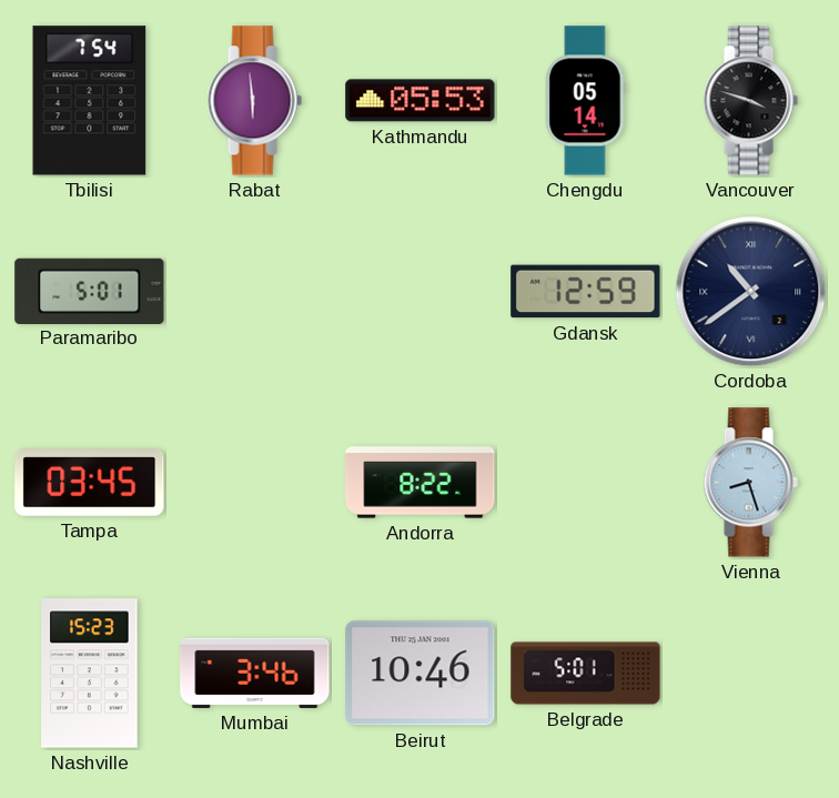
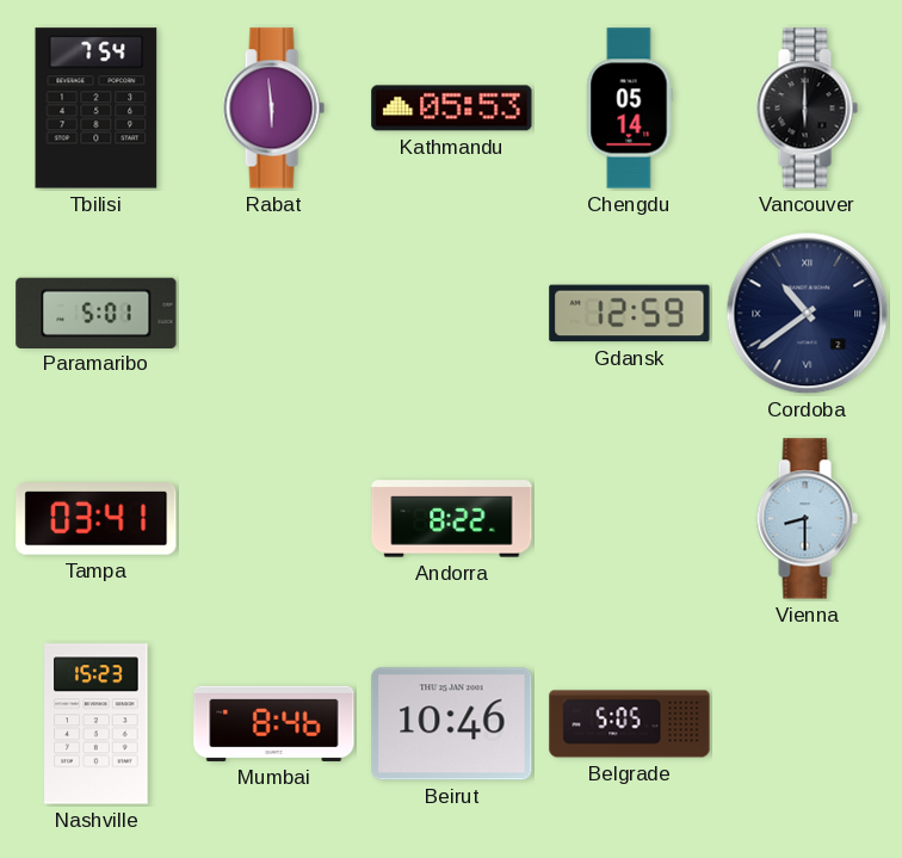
Vancouver: 3:48 -> 6:00 (807, 109)
Tampa: 03:45 -> 03:41 (97, 519)
Vienna: 8:27 -> 8:30 (807, 519)
Mumbai: 3:46 -> 8:46 (274, 723)
Belgrade: 5:01 -> 5:05 (630, 724)
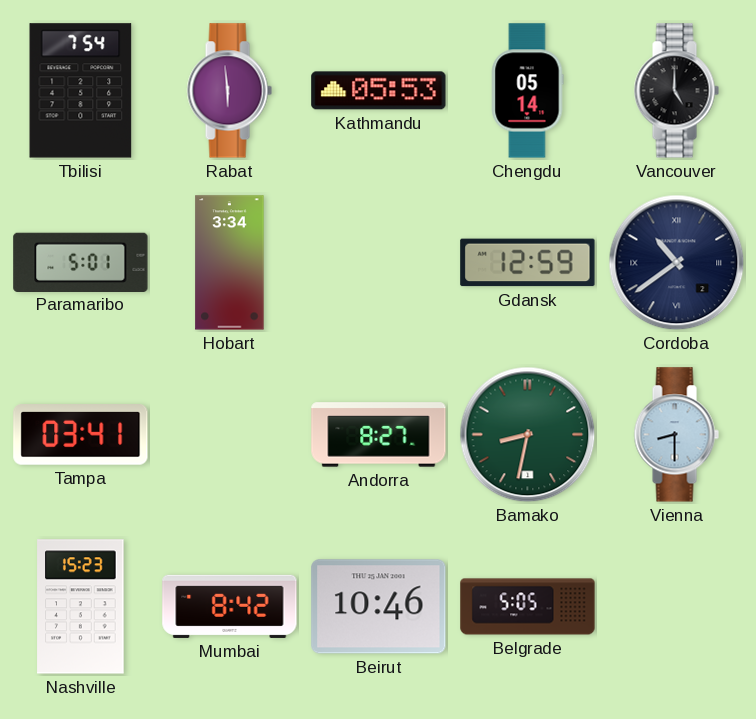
Vancouver: 6:00 -> 5:00 (676, 91)
Hobart: none -> 3:34 (230, 263)
Andorra: 8:22 -> 8:27 (379, 435)
Bamako: none -> 8:32 (528, 435)
Mumbai: 8:46 -> 8:42 (230, 606)
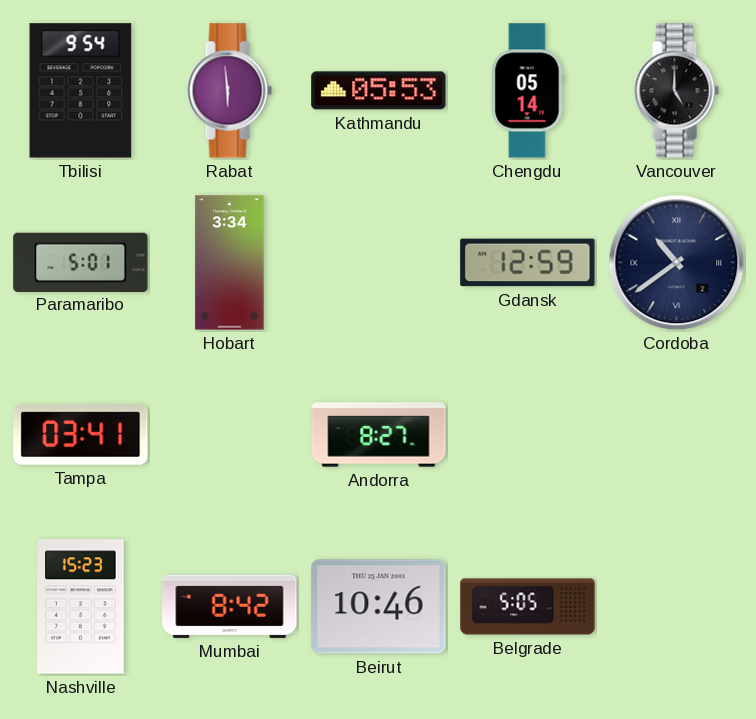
Tbilisi: 7:54 -> 9:54 (81, 91)
Bamako: 8:32 -> none (528, 435)
Vienna: 8:30 -> none (676, 435)
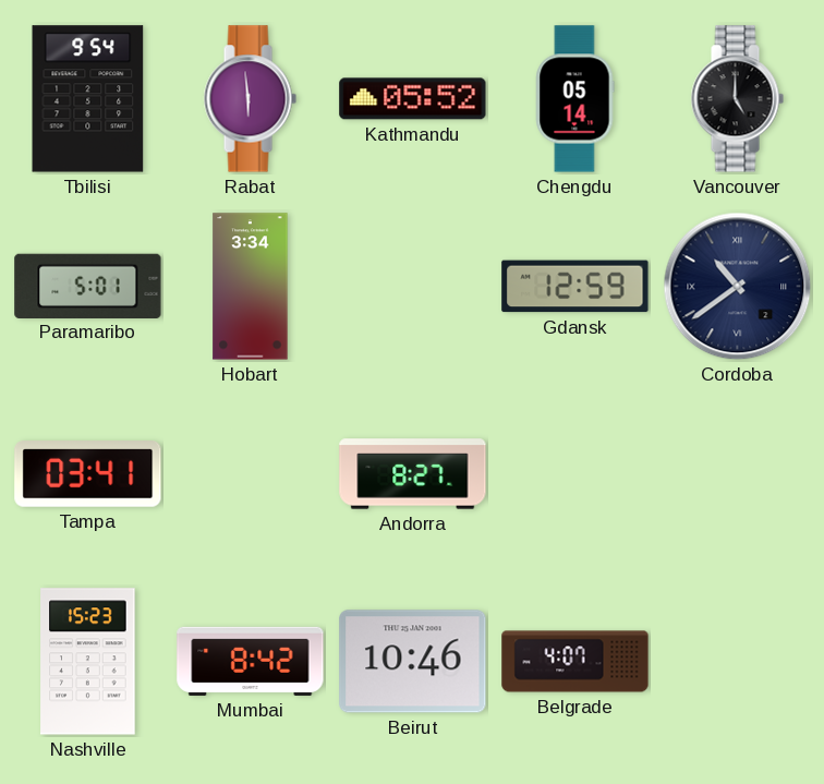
Kathmandu: 05:53 -> 05:52 (413, 99)
Belgrade: 5:05 -> 4:07 (575, 662)
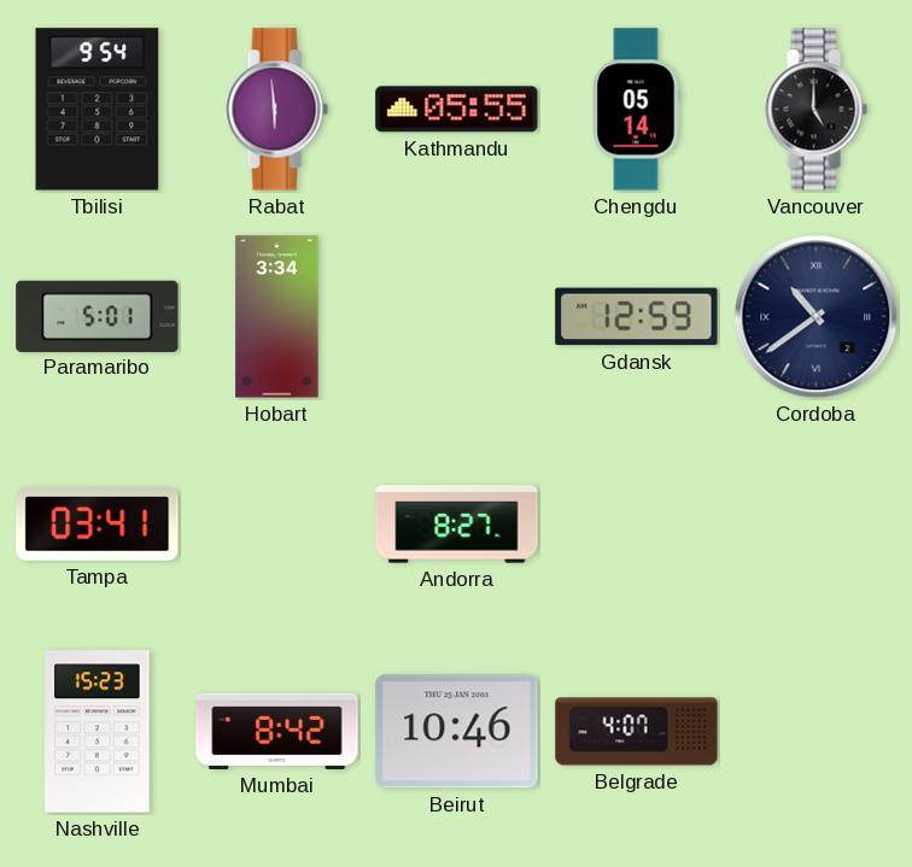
Kathmandu: 05:52 -> 05:55 (457, 110)
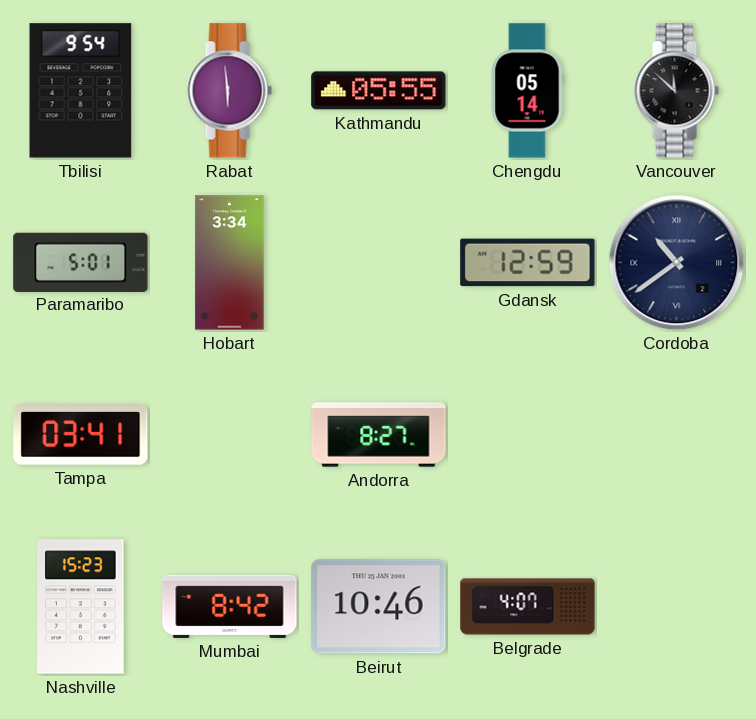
Vancouver: 5:00 -> 11:52 (676, 91)
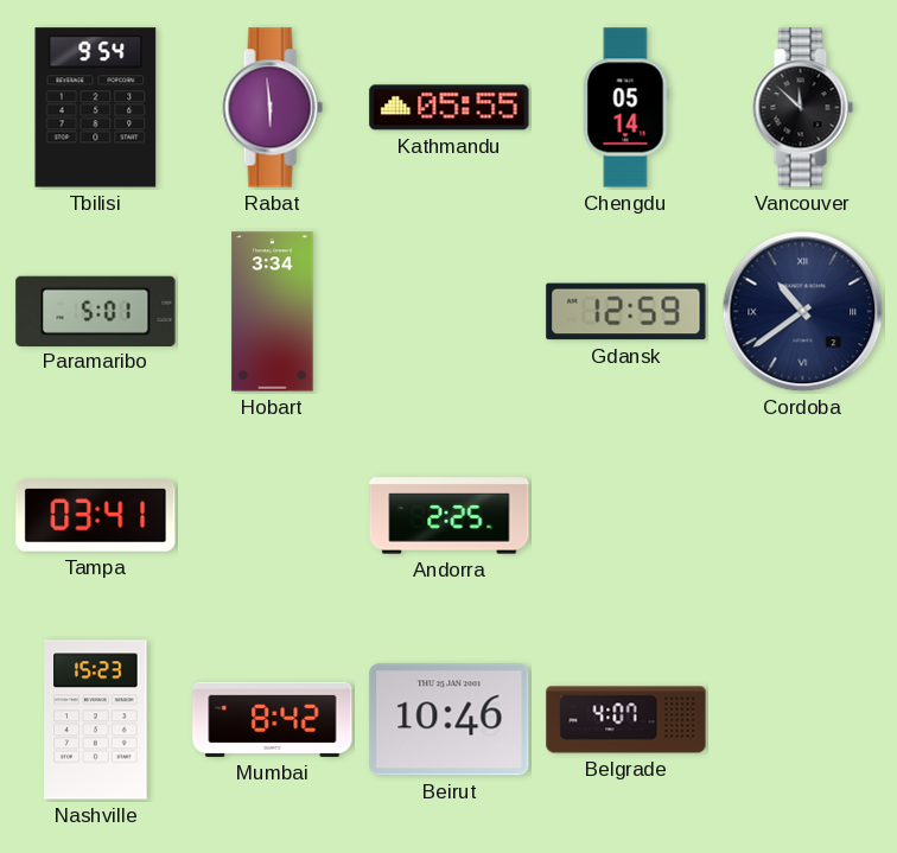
Andorra: 8:27 -> 2:25 (450, 516)
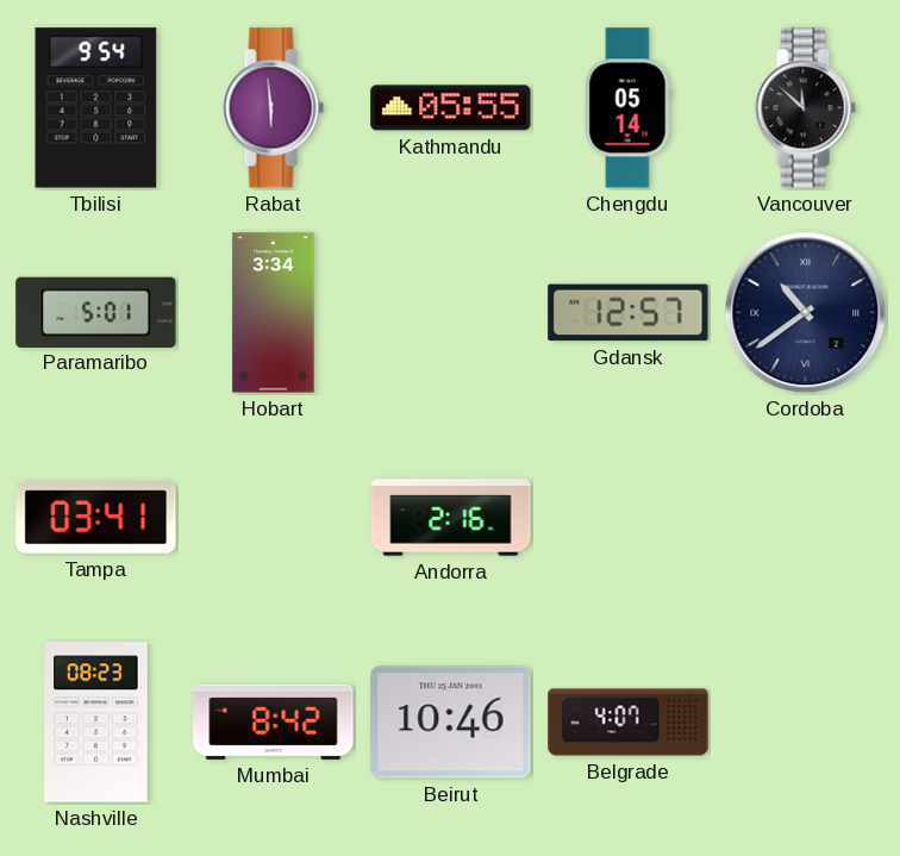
Gdansk: 12:59 -> 12:57 (629, 313)
Andorra: 2:25 -> 2:16 (451, 518)
Nashville: 15:23 -> 08:23 (96, 723)
